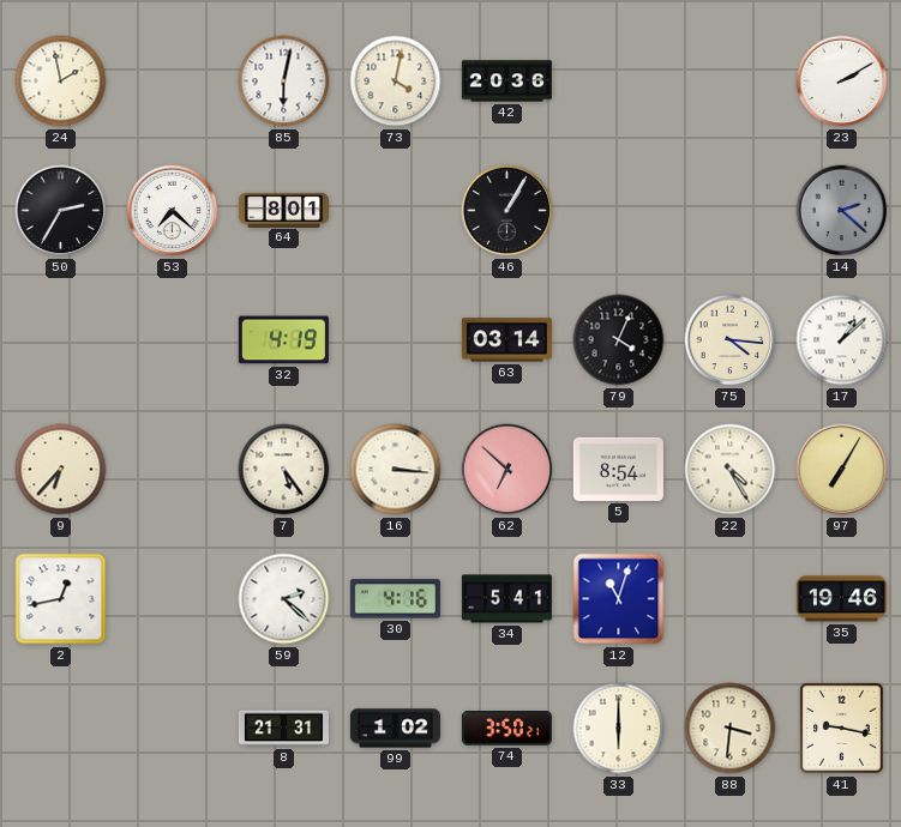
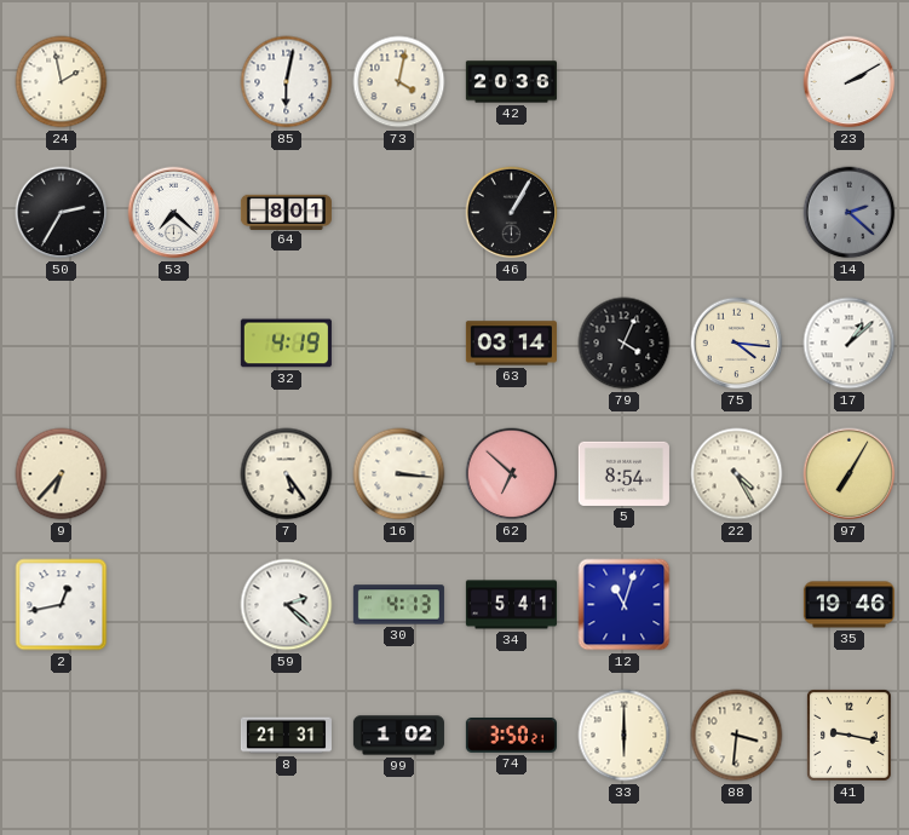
30: 4:16 -> 4:13 (398, 605)
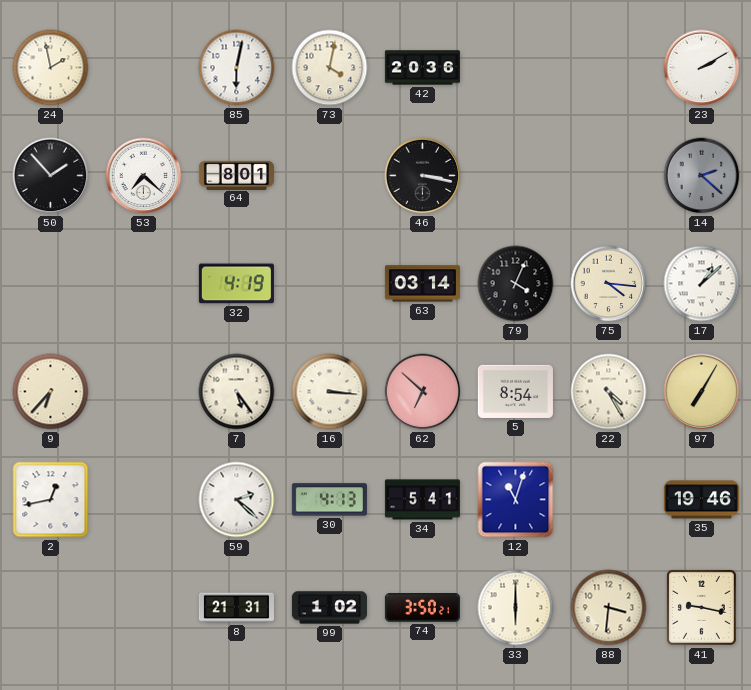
50: 2:35 -> 1:53 (51, 176)
46: 1:05 -> 3:17 (423, 176)
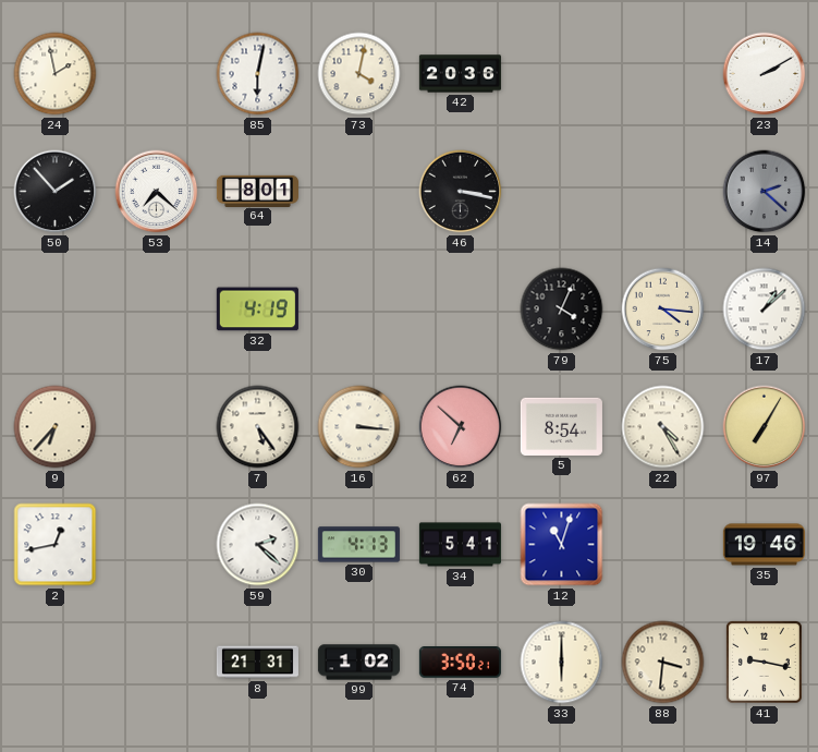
63: 03:14 -> none (422, 284)
